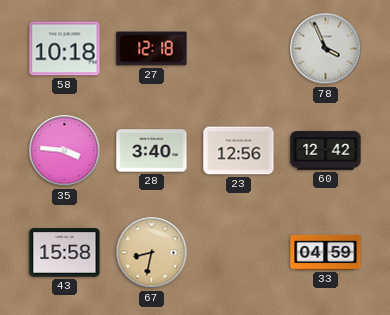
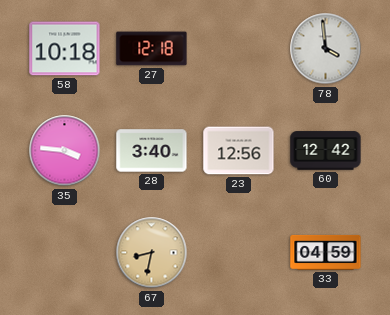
78: 3:56 -> 3:59 (326, 49)
43: 15:58 -> none (65, 253)
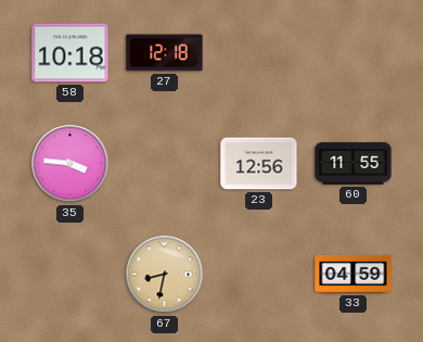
78: 3:59 -> none (326, 49)
28: 3:40 -> none (152, 151)
60: 12:42 -> 11:55 (354, 164)
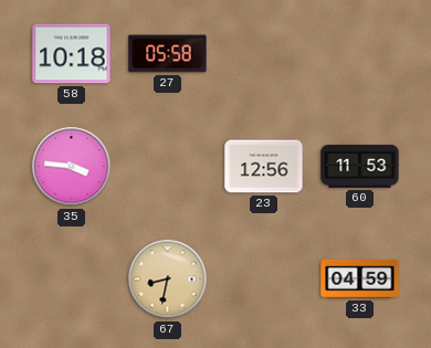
27: 12:18 -> 05:58 (168, 54)
60: 11:55 -> 11:53 (360, 167)
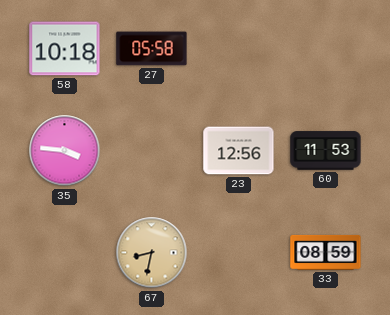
33: 04:59 -> 08:59 (326, 252)
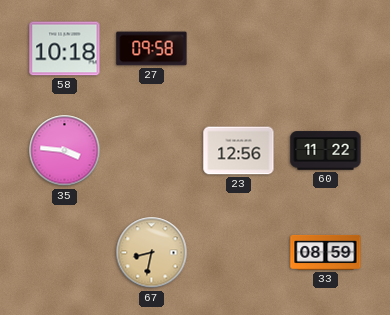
27: 05:58 -> 09:58 (152, 49)
60: 11:53 -> 11:22 (326, 151)
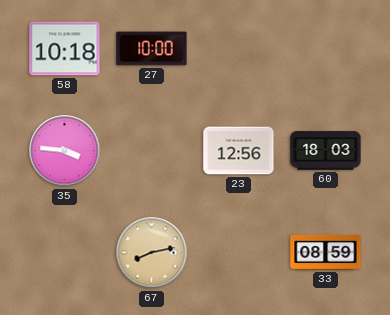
27: 09:58 -> 10:00 (152, 49)
60: 11:22 -> 18:03 (326, 151)
67: 8:32 -> 8:13 (152, 253)
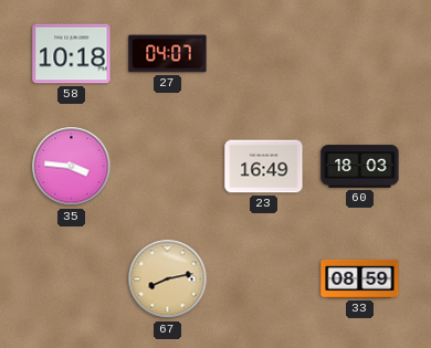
27: 10:00 -> 04:07 (168, 54)
23: 12:56 -> 16:49 (264, 167)
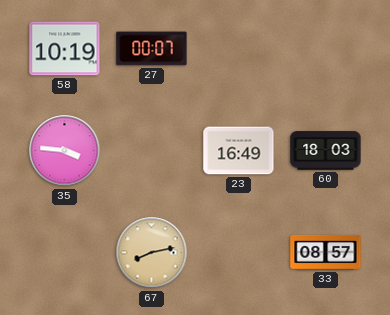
58: 10:18 -> 10:19 (65, 49)
27: 04:07 -> 00:07 (152, 49)
33: 08:59 -> 08:57 (326, 252)
